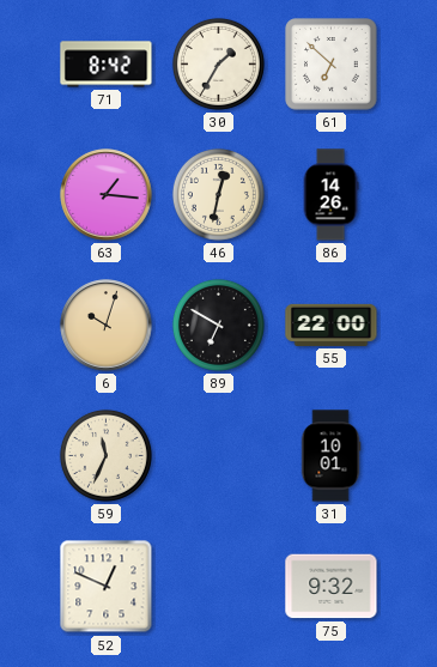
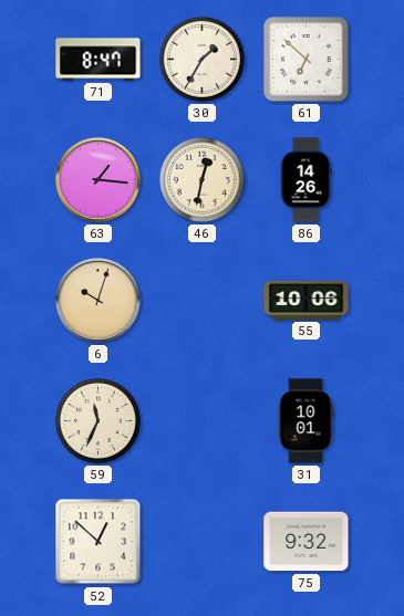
71: 8:42 -> 8:47 (99, 60)
89: 6:50 -> none (218, 325)
55: 22:00 -> 10:06 (307, 300)
52: 12:49 -> 12:52 (99, 542)
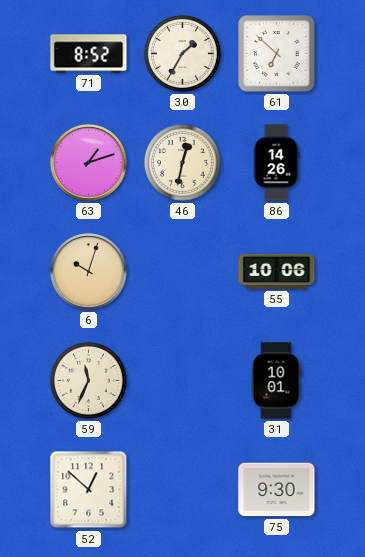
71: 8:47 -> 8:52 (89, 54)
63: 1:16 -> 1:12 (89, 163)
75: 9:32 -> 9:30 (277, 490)
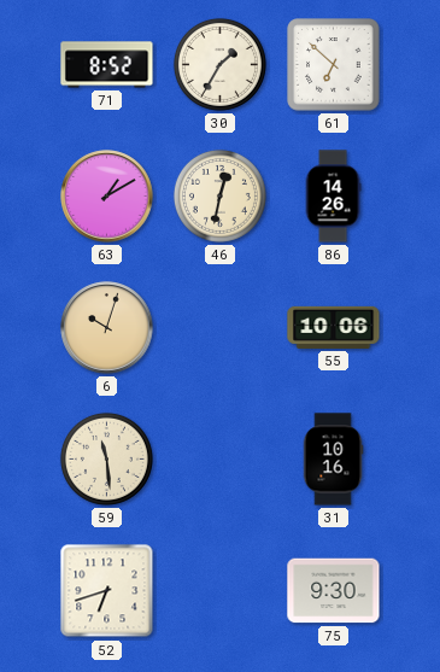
63: 1:12 -> 1:10 (107, 197)
59: 11:34 -> 11:29 (106, 458)
31: 10:01 -> 10:16 (333, 460)
52: 12:52 -> 6:42 (107, 591)
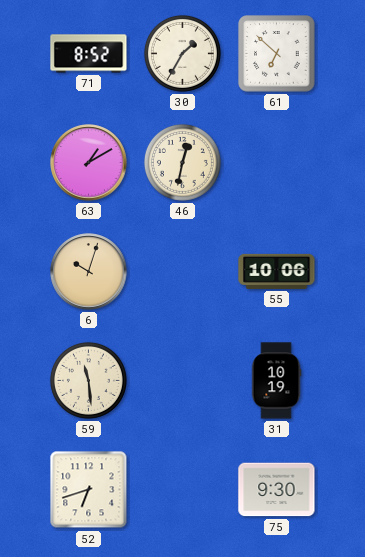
86: 14:26 -> none (333, 197)
31: 10:16 -> 10:19 (276, 381)
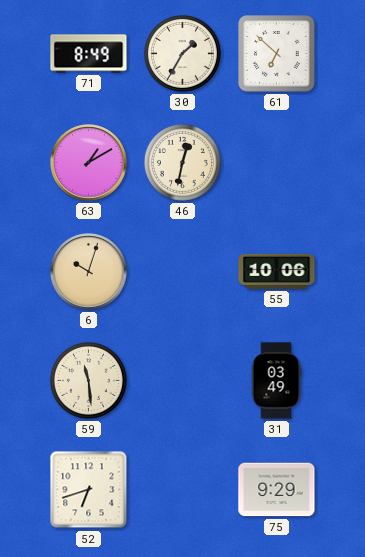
71: 8:52 -> 8:49 (89, 54)
31: 10:19 -> 03:49 (276, 381)
75: 9:30 -> 9:29 (277, 490)
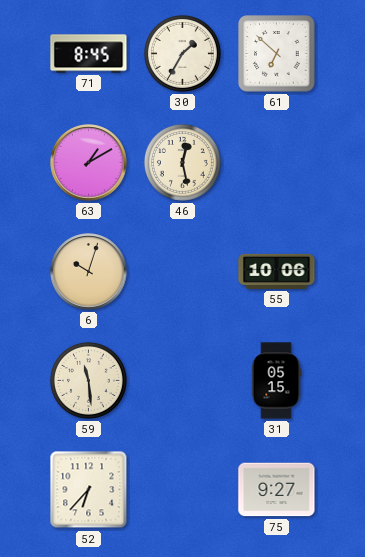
71: 8:49 -> 8:45 (89, 54)
46: 12:32 -> 12:28 (182, 162)
31: 03:49 -> 05:15 (276, 381)
52: 6:42 -> 6:37 (89, 490)
75: 9:29 -> 9:27 (277, 490)
